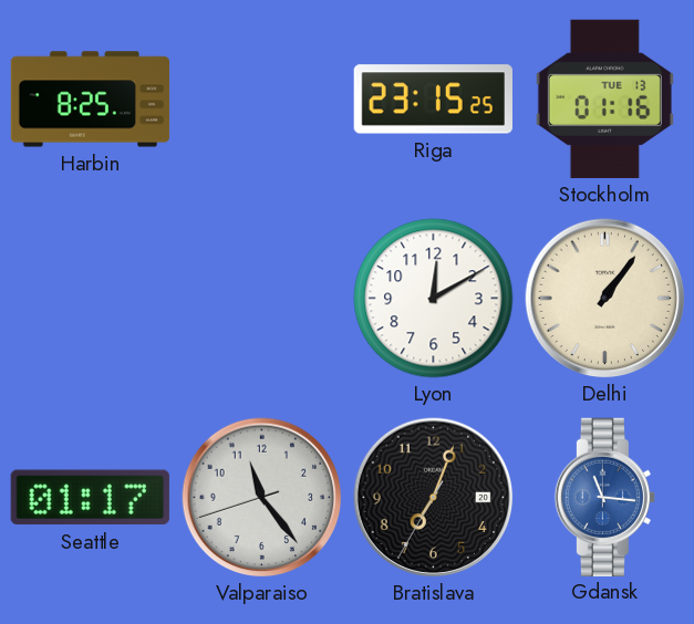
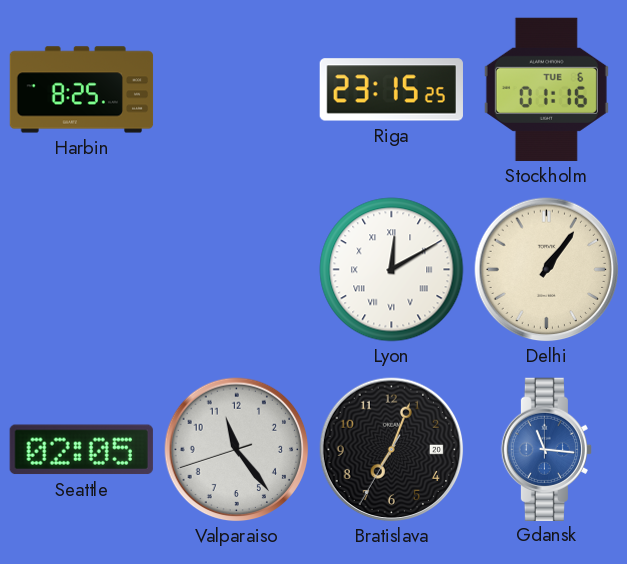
Stockholm date: TUE 13 -> TUE 6 (546, 89)
Lyon numerals: Arabic -> Roman (392, 270)
Seattle: 01:17 -> 02:05 (81, 450)
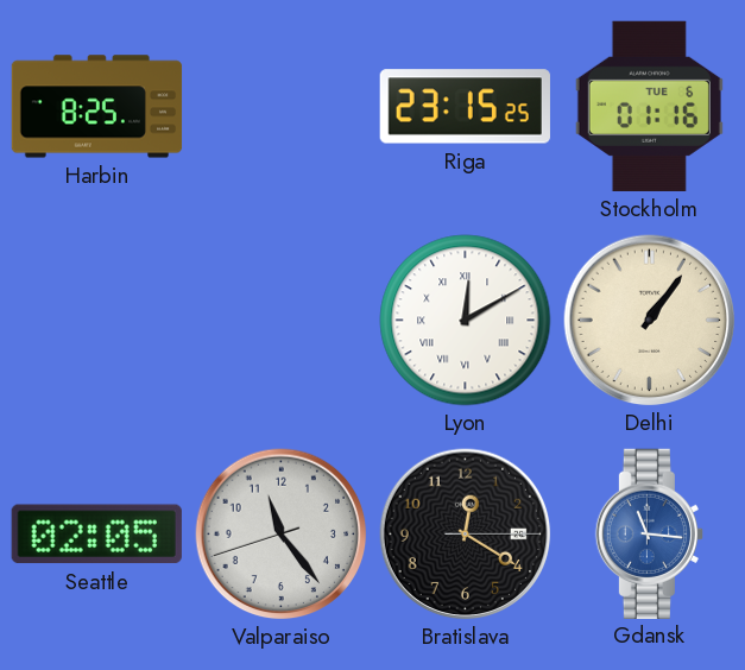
Bratislava: 7:03 -> 12:20 (466, 535)
